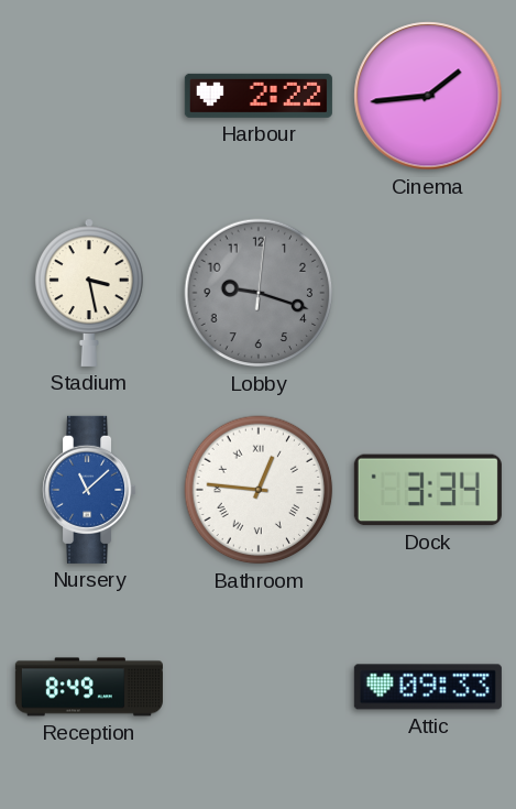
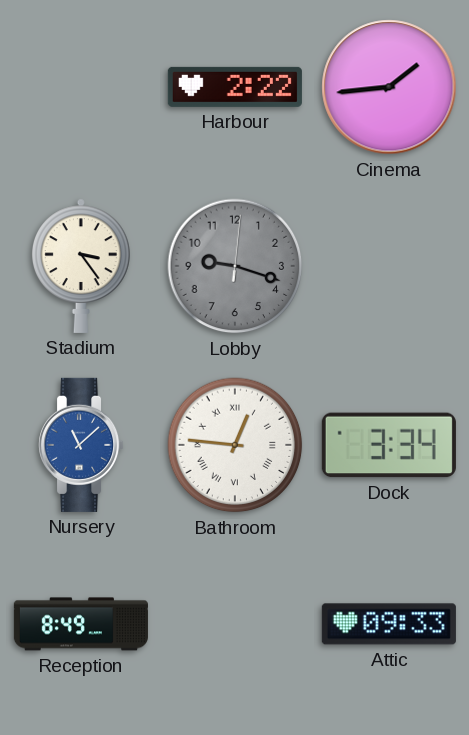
Stadium: 3:28 -> 3:24 (82, 266)
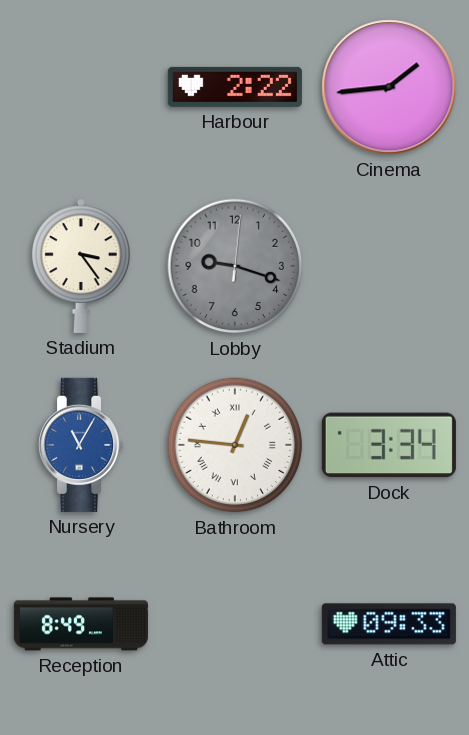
Nursery: 11:08 -> 11:05 (82, 445)
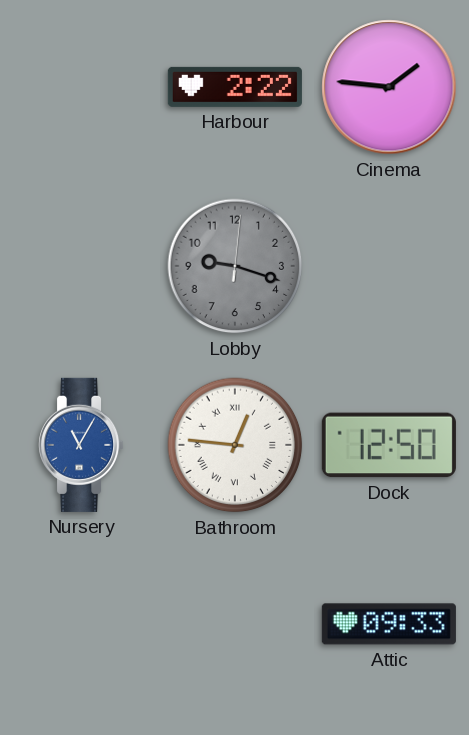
Cinema: 1:44 -> 1:46 (389, 87)
Stadium: 3:24 -> none (82, 266)
Dock: 3:34 -> 12:50 (389, 445)
Reception: 8:49 -> none (81, 624)
